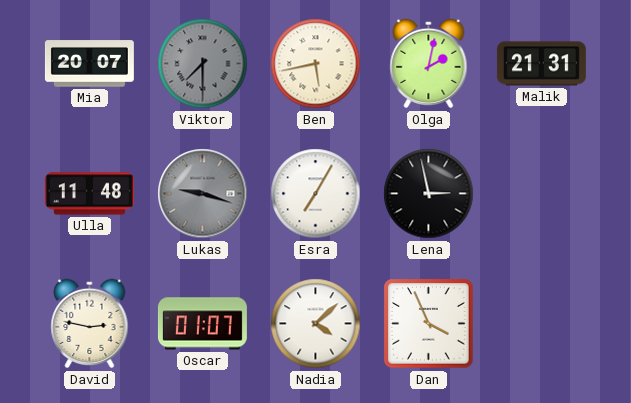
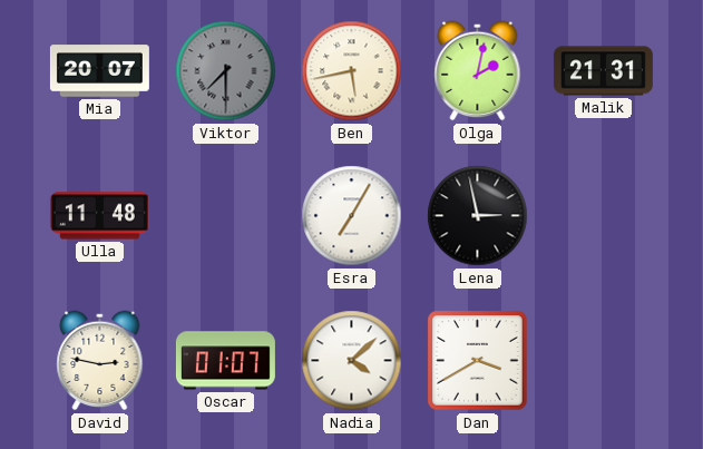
Lukas: 9:18 -> none (203, 194)
Dan: 3:56 -> 3:40 (478, 361)
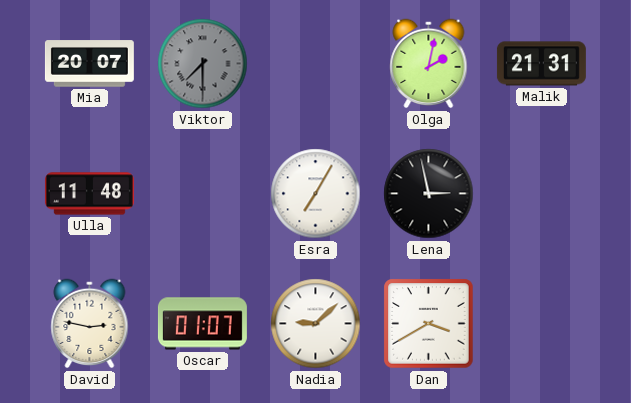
Ben: 5:43 -> none (352, 71)
Nadia: 4:08 -> 9:08 (316, 324)
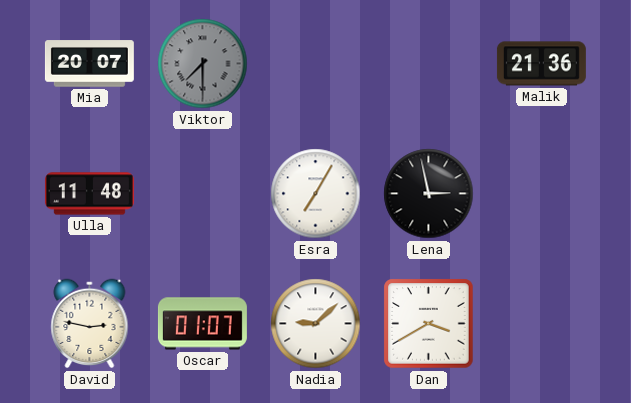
Olga: 2:02 -> none (429, 64)
Malik: 21:31 -> 21:36 (541, 64)
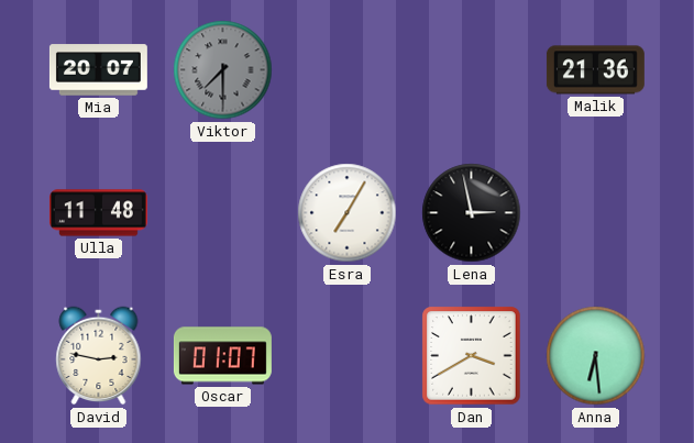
Nadia: 9:08 -> none (316, 324)
Anna: none -> 6:29 (596, 356)
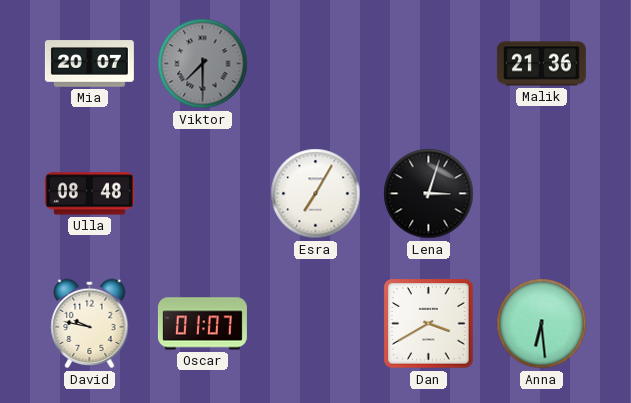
Ulla: 11:48 -> 08:48 (89, 194)
Lena: 2:58 -> 3:03 (429, 194)
David: 2:47 -> 9:47 (90, 324)
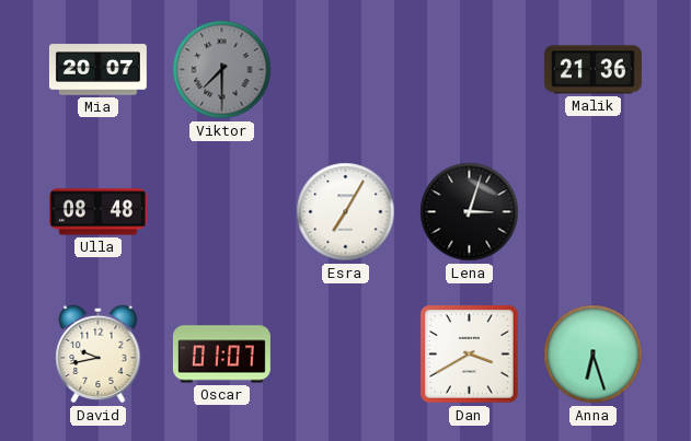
David: 9:47 -> 9:43 (99, 355)
Anna: 6:29 -> 6:27 (594, 355)
